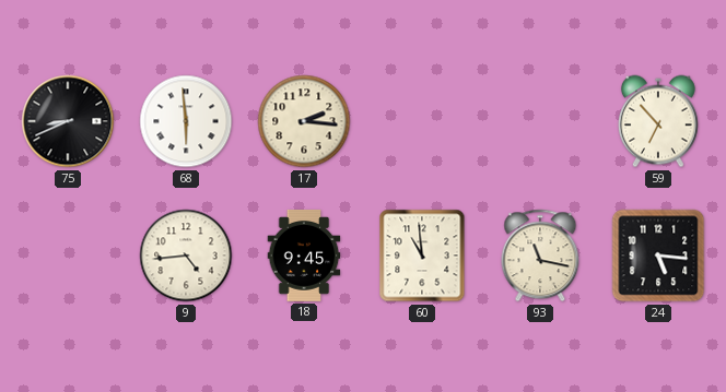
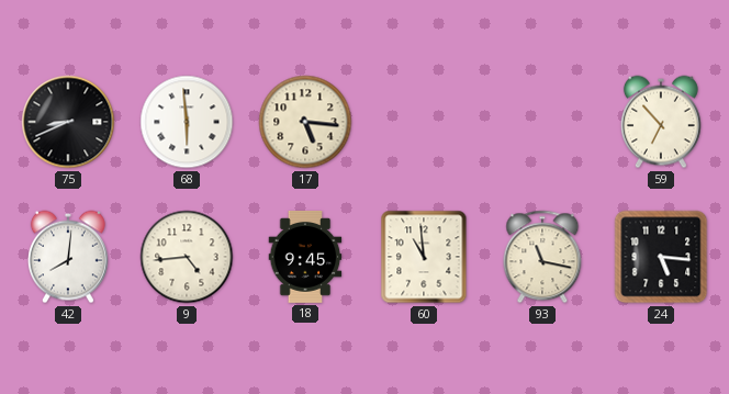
17: 2:16 -> 5:16 (305, 122)
42: none -> 8:01 (68, 257)
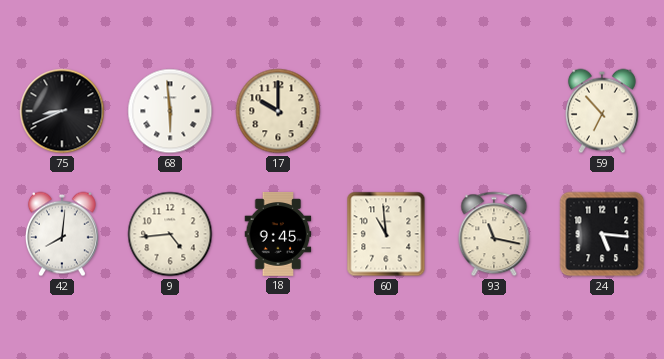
17: 5:16 -> 10:00 (278, 111)
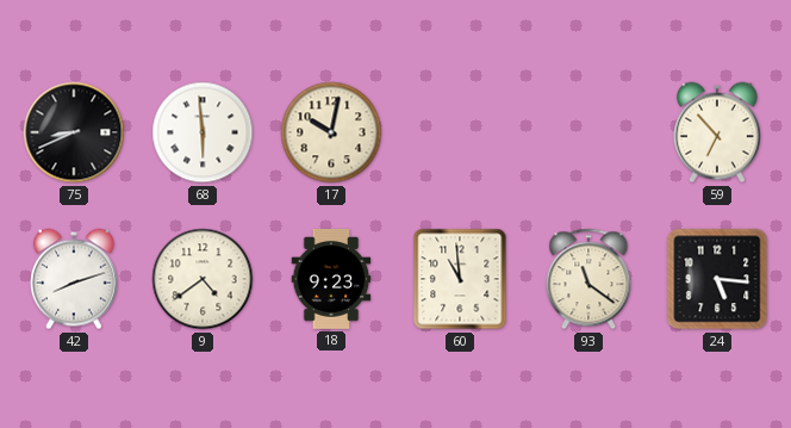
17: 10:00 -> 10:02 (331, 132)
42: 8:01 -> 8:12 (74, 279)
9: 4:44 -> 4:39 (203, 279)
18: 9:45 -> 9:23 (331, 279)
93: 11:17 -> 11:21 (588, 279)
